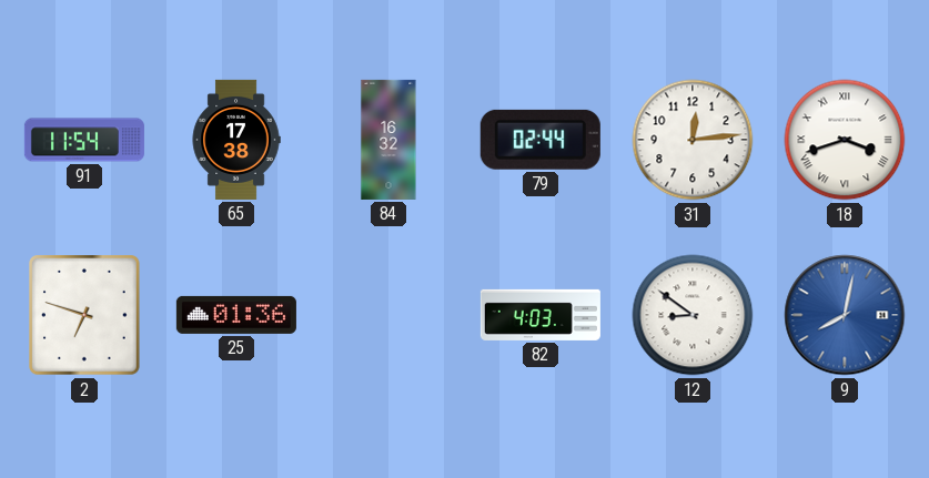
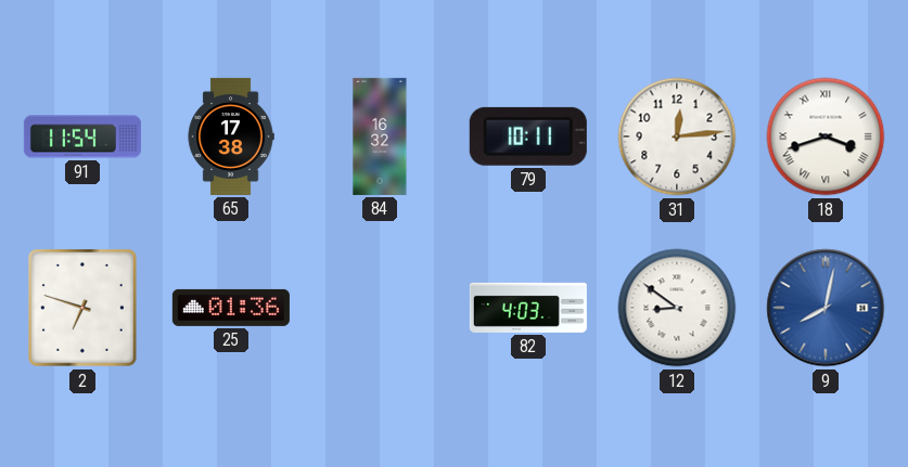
79: 02:44 -> 10:11 (528, 137)
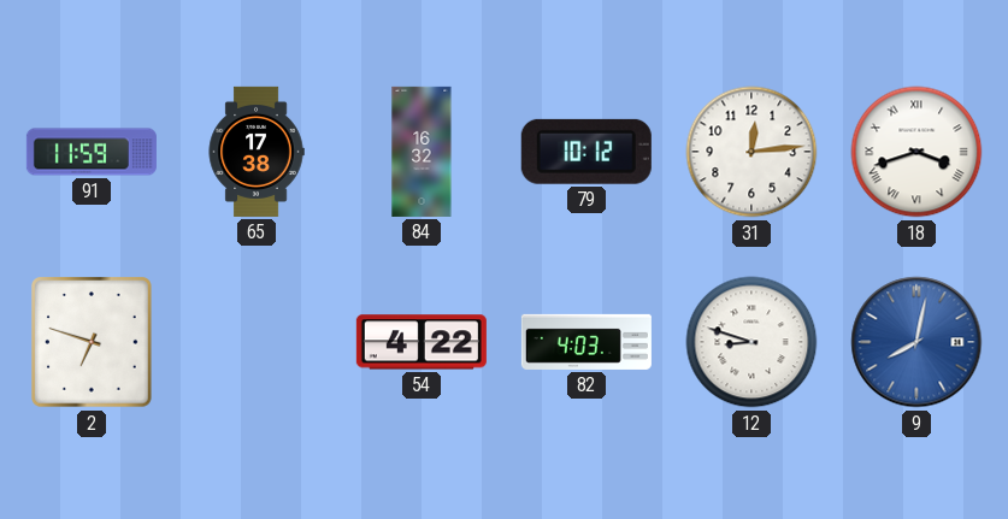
91: 11:54 -> 11:59 (92, 152)
79: 10:11 -> 10:12 (586, 152)
25: 01:36 -> none (231, 308)
54: none -> 4:22 (422, 342)
12: 8:51 -> 8:48 (751, 342)
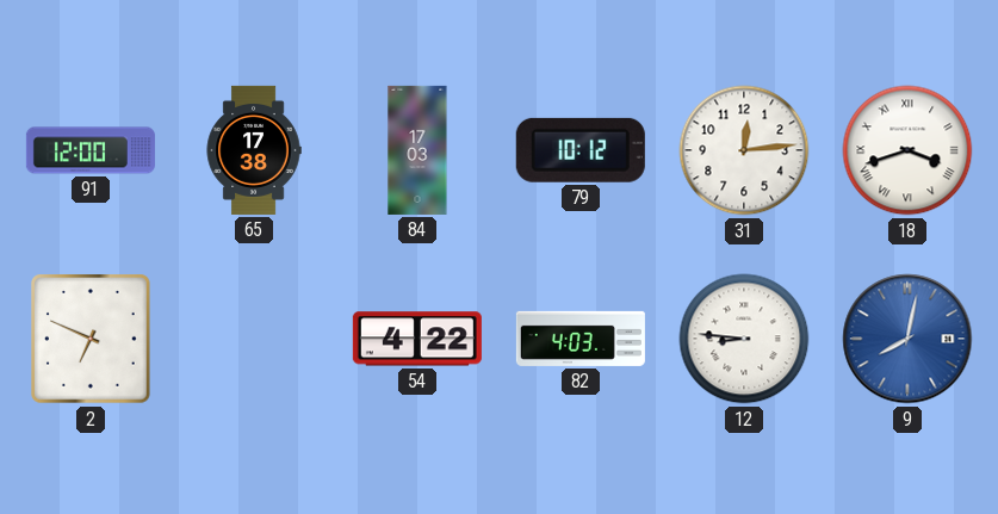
91: 11:59 -> 12:00 (91, 150)
84: 16:32 -> 17:03 (417, 150)
2: 6:48 -> 6:49 (92, 339)
12: 8:48 -> 8:46 (744, 339)
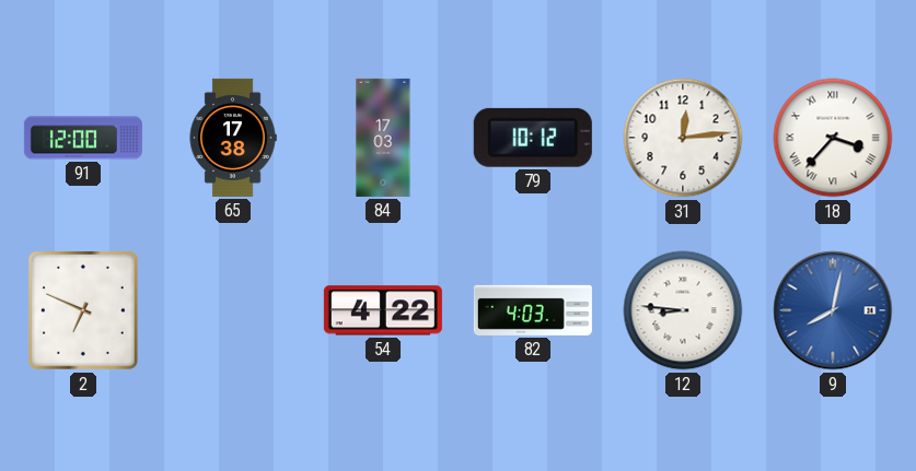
18: 3:42 -> 3:37 (833, 138)
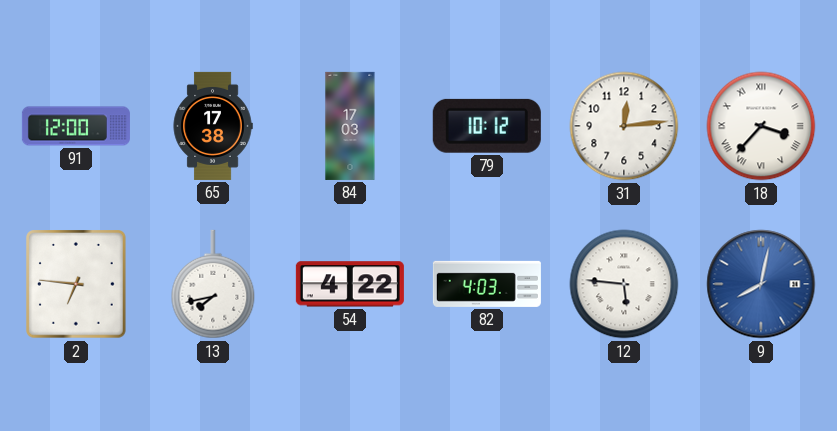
2: 6:49 -> 6:46 (77, 284)
13: none -> 7:43 (213, 284)
12: 8:46 -> 5:46 (624, 284)
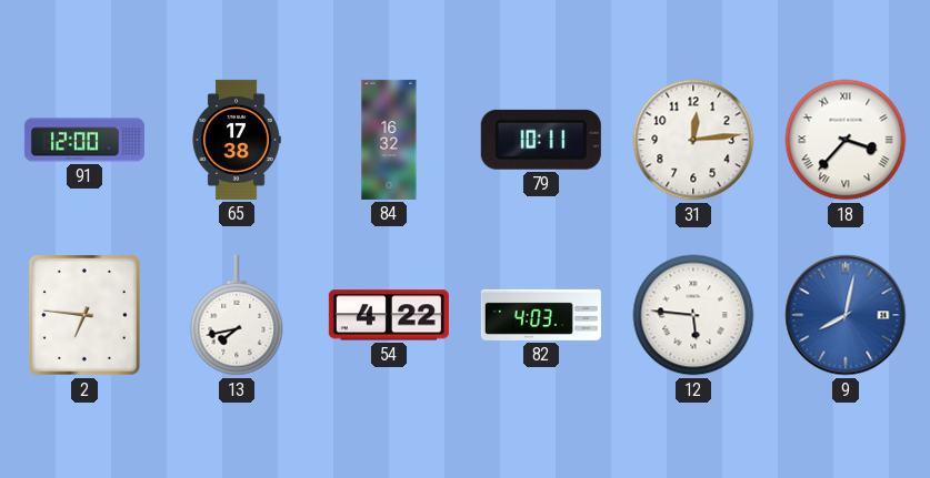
84: 17:03 -> 16:32 (389, 140)
79: 10:12 -> 10:11 (541, 140)
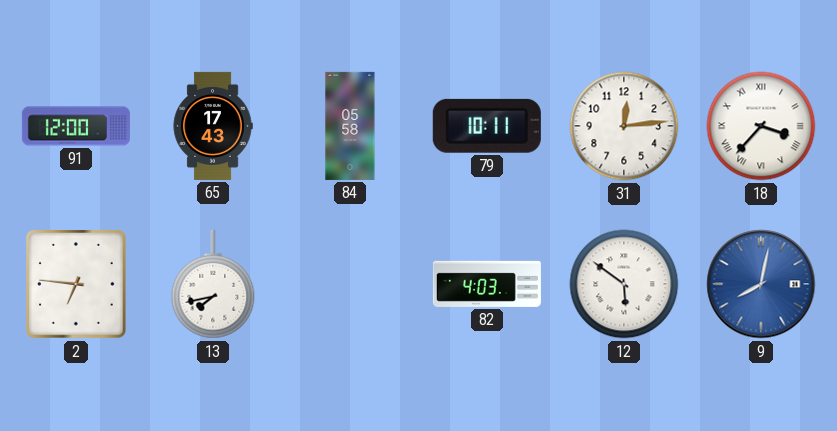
65: 17:38 -> 17:43 (213, 126)
84: 16:32 -> 05:58 (350, 126)
54: 4:22 -> none (389, 315)
12: 5:46 -> 5:51 (624, 284)
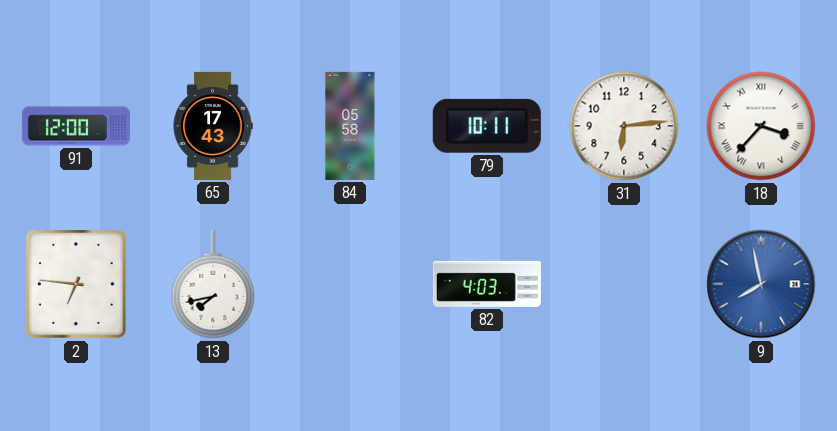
31: 12:14 -> 6:14 (624, 126)
12: 5:51 -> none (624, 284)
9: 8:02 -> 7:58 (761, 284)
